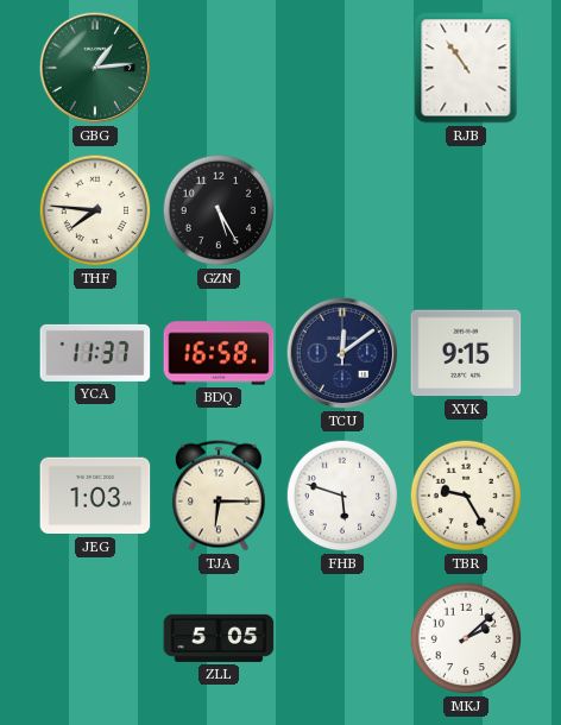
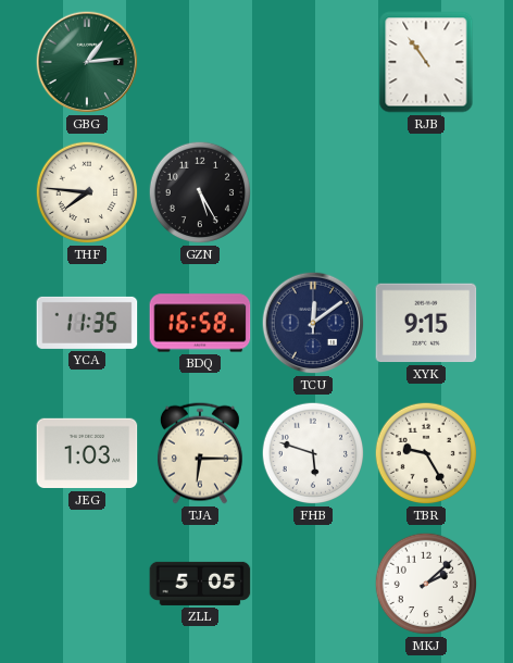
YCA: 11:37 -> 11:35 (87, 323)
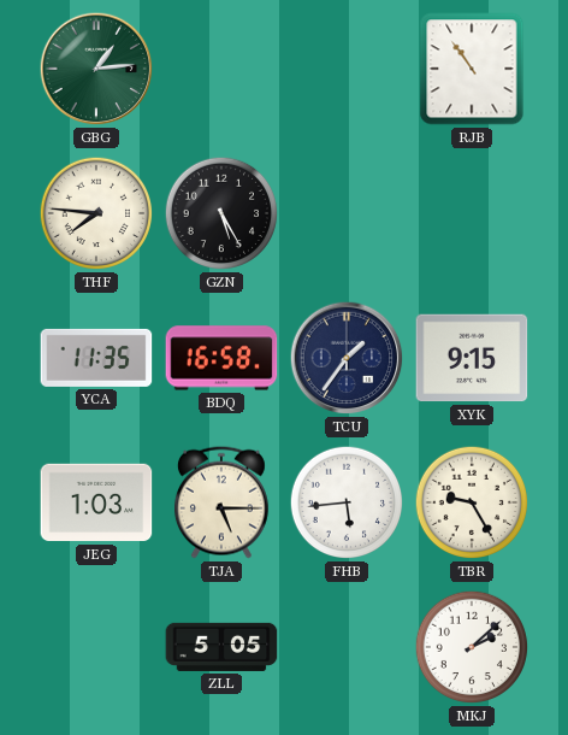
TCU: 12:09 -> 1:36 (347, 358)
TJA: 6:15 -> 5:15 (221, 502)
FHB: 5:48 -> 5:44 (347, 502)
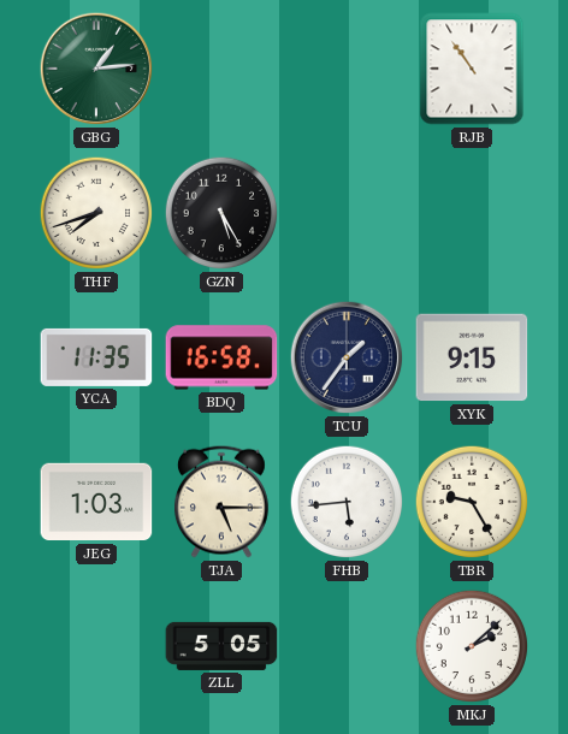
THF: 7:46 -> 7:42 (96, 213)
